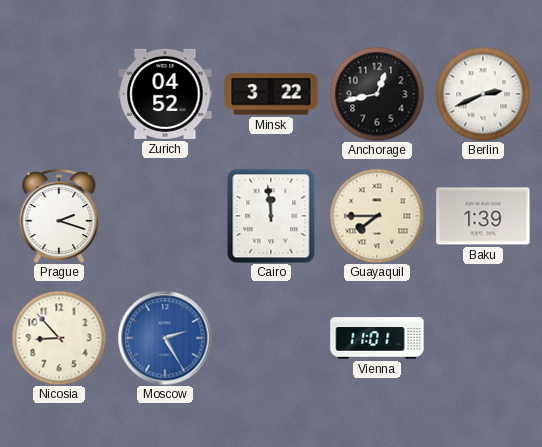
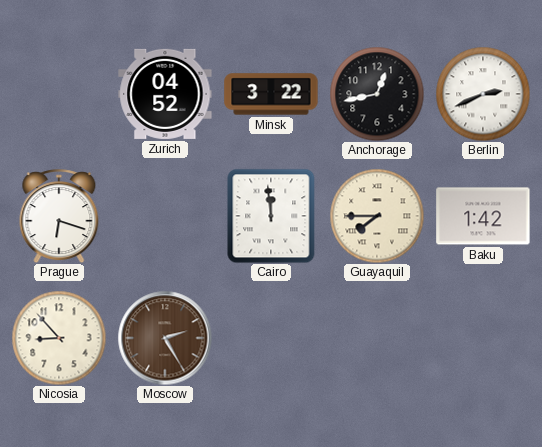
Prague: 2:18 -> 6:18 (59, 216)
Baku: 1:39 -> 1:42 (483, 216)
Moscow dial: blue -> brown (165, 338)
Vienna: 11:01 -> none (377, 338)
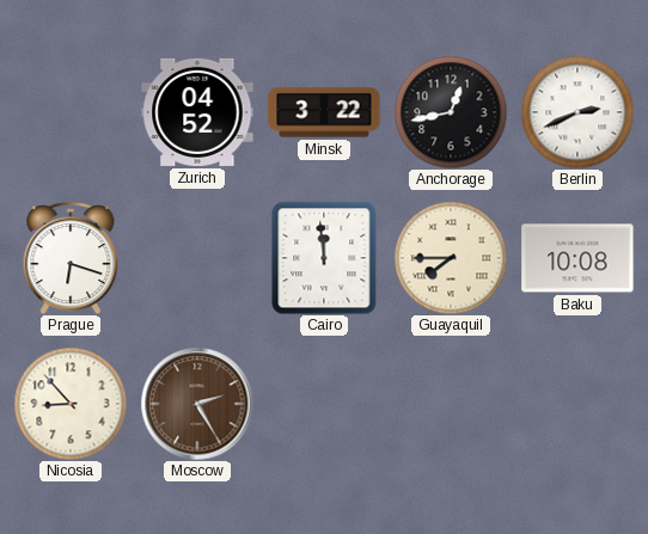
Baku: 1:42 -> 10:08 (577, 258)
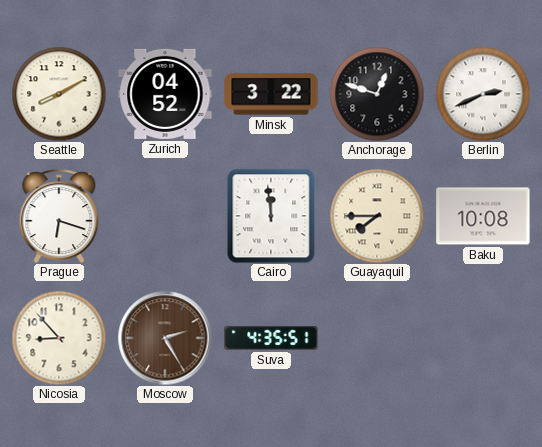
Seattle: none -> 8:10 (59, 94)
Anchorage: 12:43 -> 12:48 (377, 94)
Suva: none -> 4:35 (271, 338)
